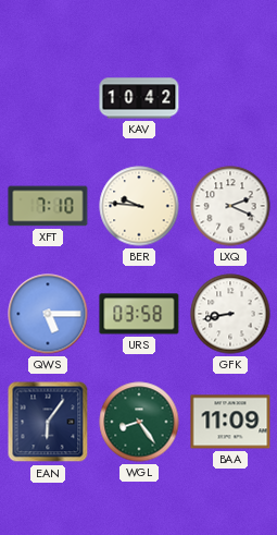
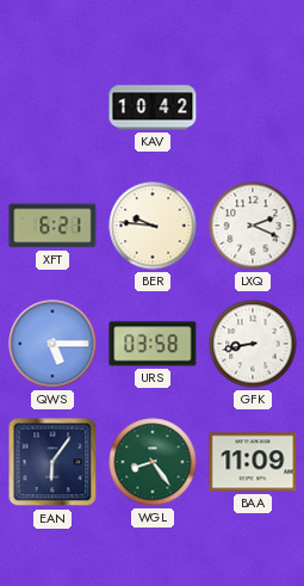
XFT: 7:10 -> 6:21 (52, 226)
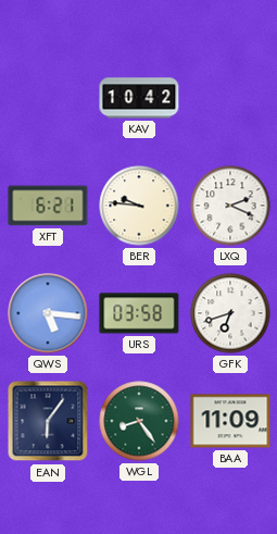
QWS: 5:15 -> 5:16 (48, 313)
GFK: 8:43 -> 6:42 (230, 313)
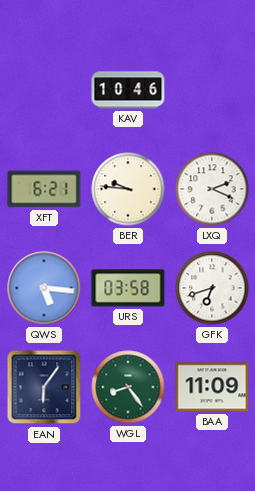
KAV: 10:42 -> 10:46 (128, 90)
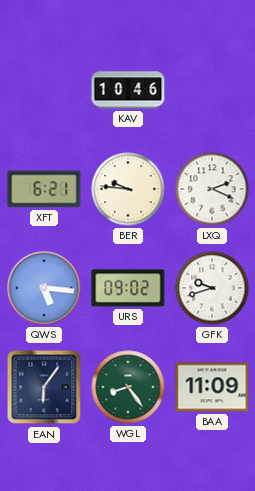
URS: 03:58 -> 09:02 (128, 288)
GFK: 6:42 -> 9:42 (212, 288)
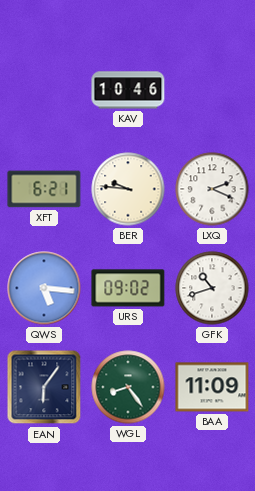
GFK: 9:42 -> 10:42 (212, 288)
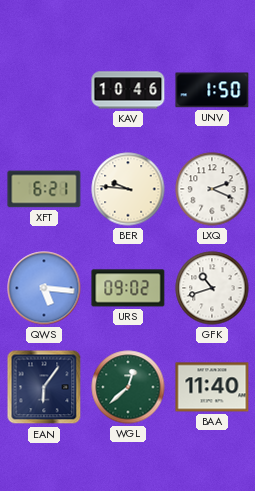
UNV: none -> 1:50 (212, 90)
WGL: 8:24 -> 12:38 (128, 387)
BAA: 11:09 -> 11:40 (212, 387)
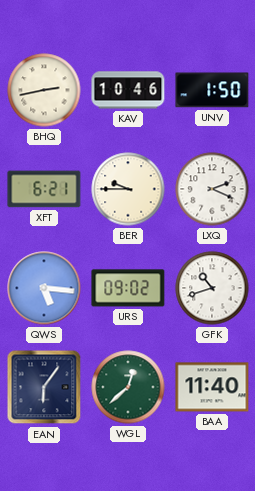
BHQ: none -> 2:43 (44, 90)
BER: 9:46 -> 9:45 (128, 189)
